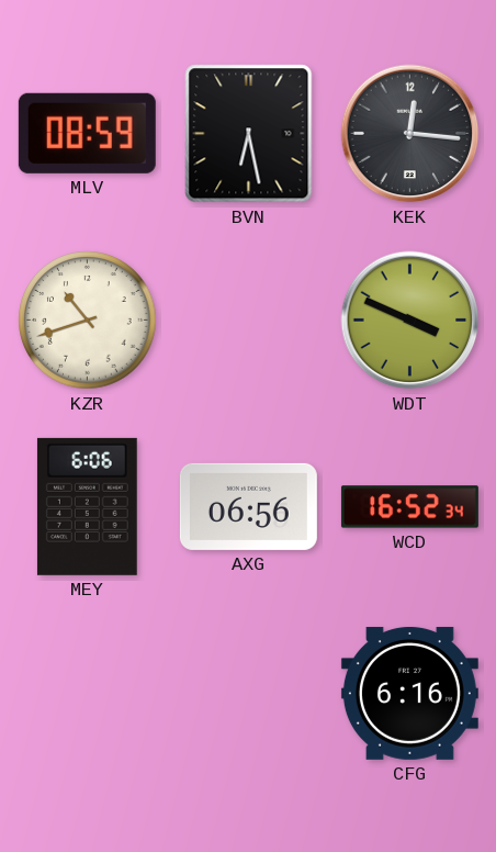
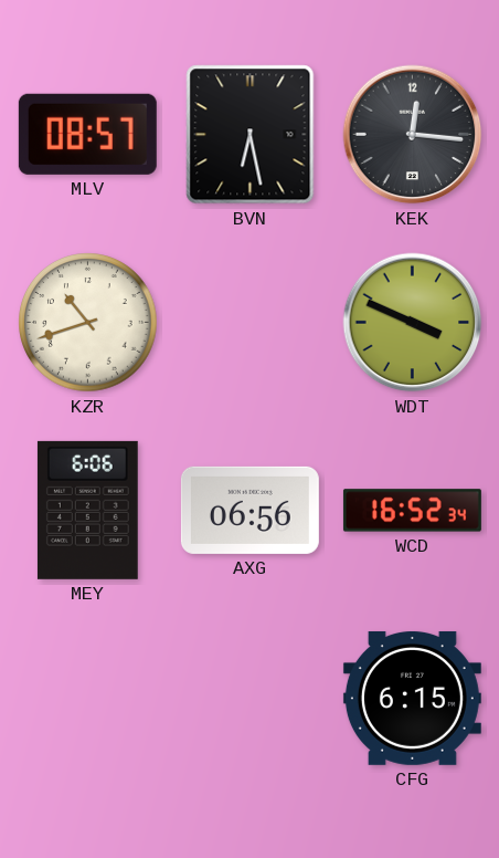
MLV: 08:59 -> 08:57 (87, 134)
CFG: 6:16 -> 6:15 (412, 698)
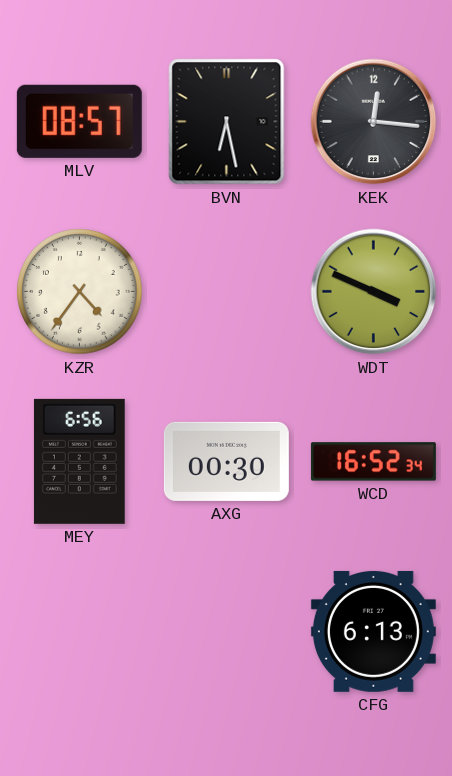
KZR: 10:42 -> 4:36 (80, 292)
MEY: 6:06 -> 6:56 (79, 461)
AXG: 06:56 -> 00:30 (226, 461)
CFG: 6:15 -> 6:13 (373, 631)
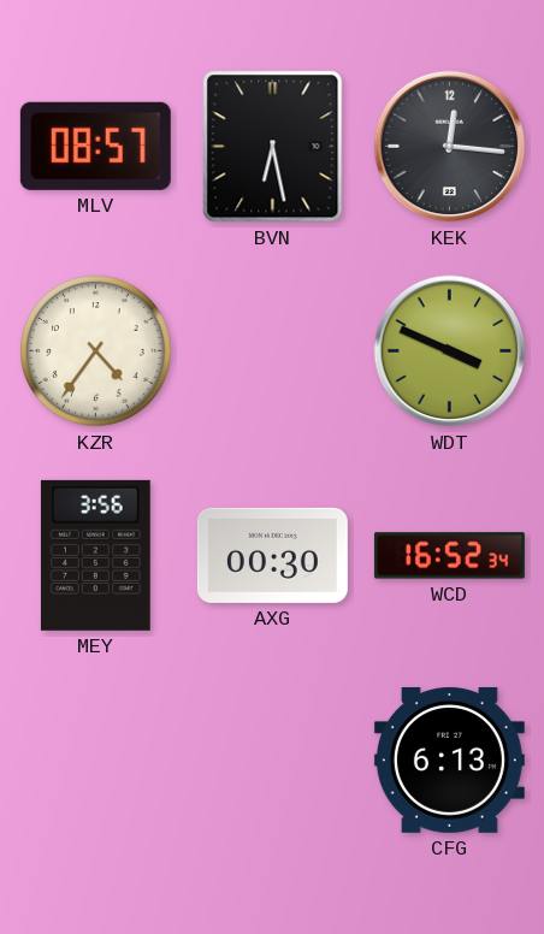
MEY: 6:56 -> 3:56 (95, 555)
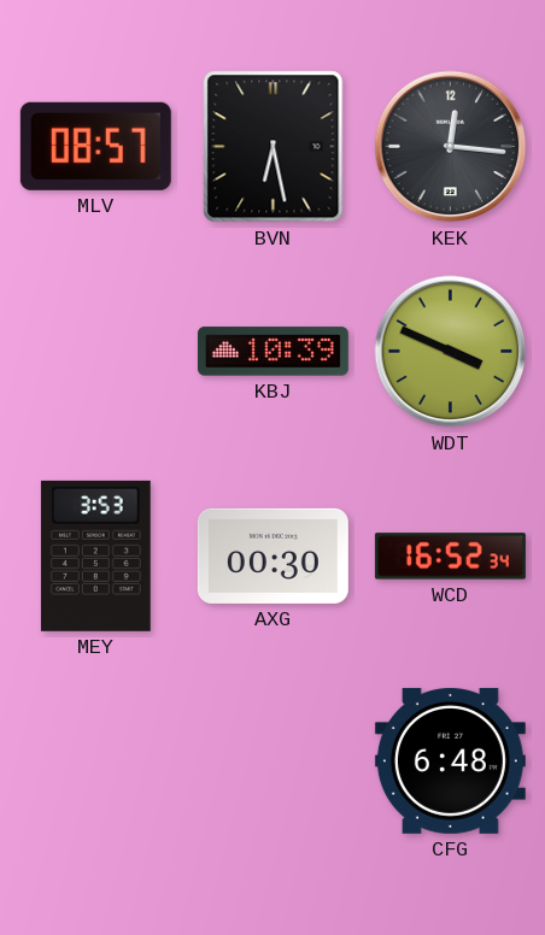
KZR: 4:36 -> none (96, 351)
KBJ: none -> 10:39 (272, 352)
MEY: 3:56 -> 3:53 (95, 555)
CFG: 6:13 -> 6:48 (450, 760)
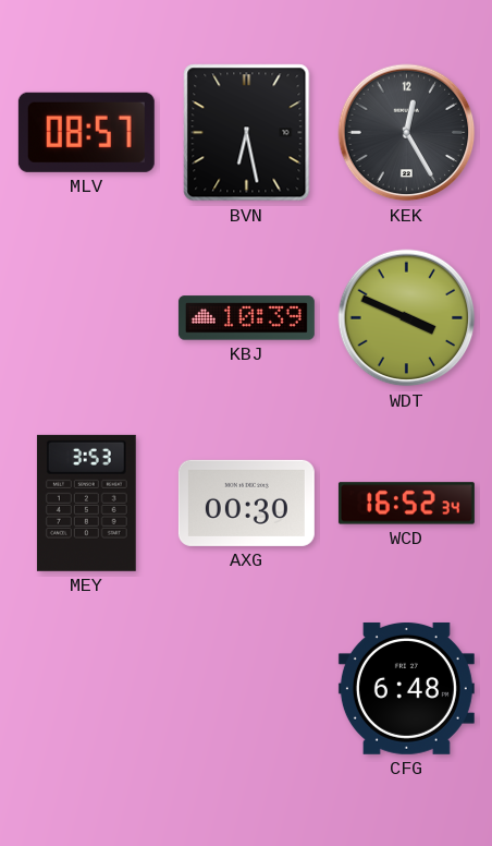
KEK: 12:16 -> 12:25 (407, 133)
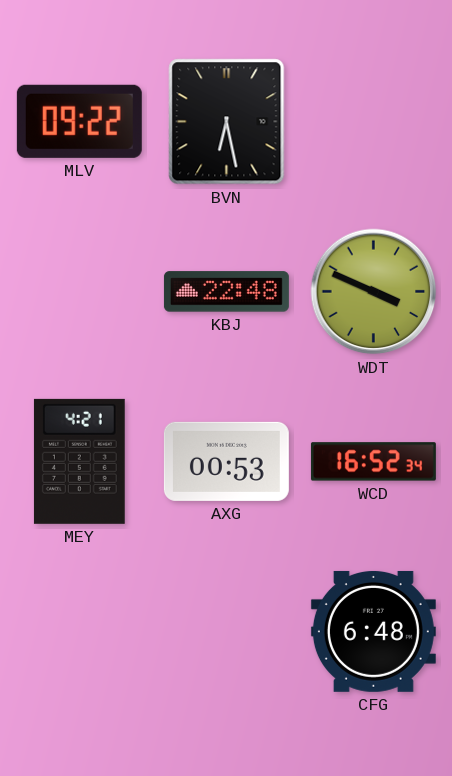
MLV: 08:57 -> 09:22 (79, 121)
KEK: 12:25 -> none (407, 133)
KBJ: 10:39 -> 22:48 (226, 292)
MEY: 3:53 -> 4:21 (79, 461)
AXG: 00:30 -> 00:53 (226, 461)
